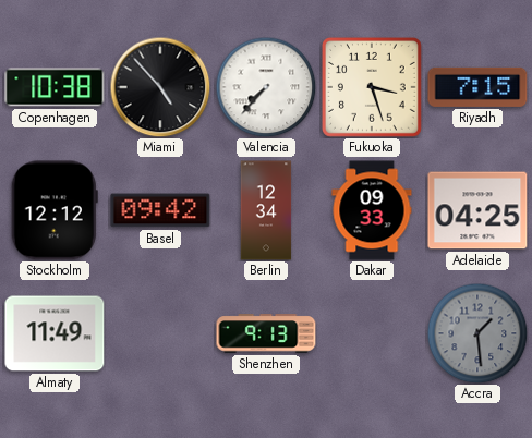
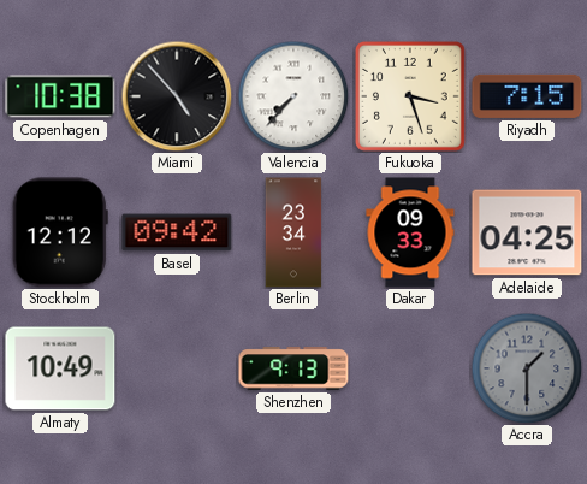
Berlin: 12:34 -> 23:34 (293, 232)
Almaty: 11:49 -> 10:49 (60, 368)
Accra: 1:29 -> 1:30 (527, 368)
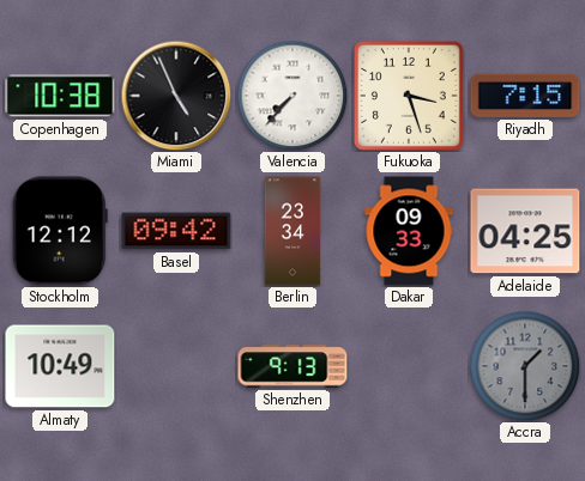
Miami: 4:53 -> 4:56 (176, 96)
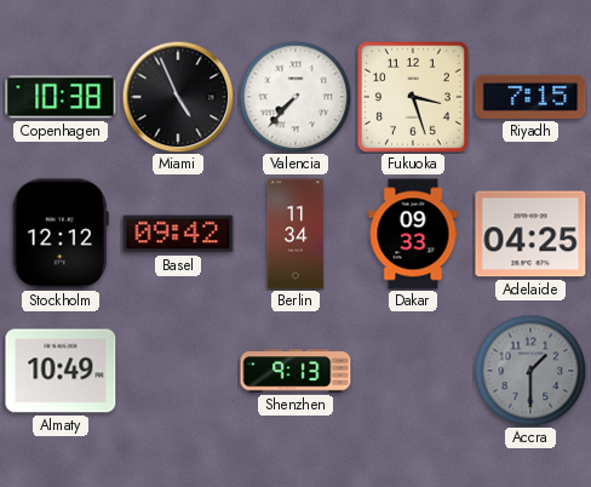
Berlin: 23:34 -> 11:34 (295, 234)
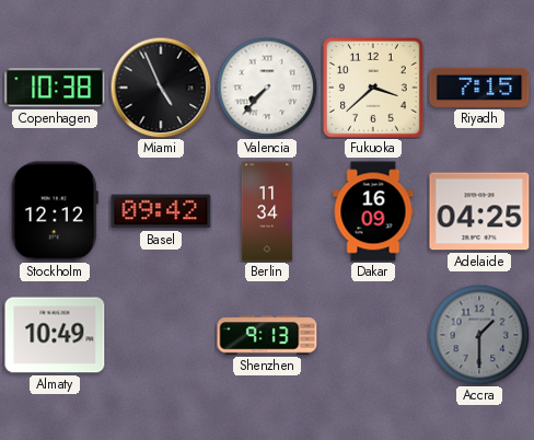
Fukuoka: 3:27 -> 3:38 (373, 88)
Dakar: 09:33 -> 16:09 (373, 211)
